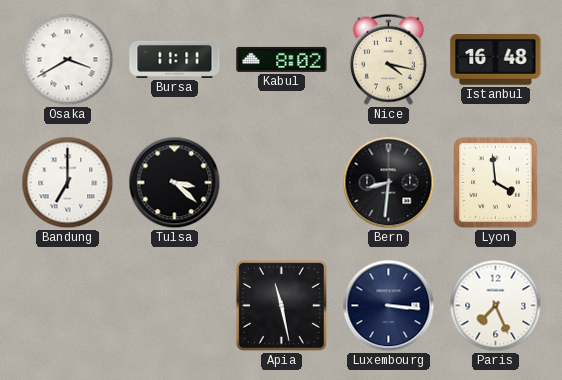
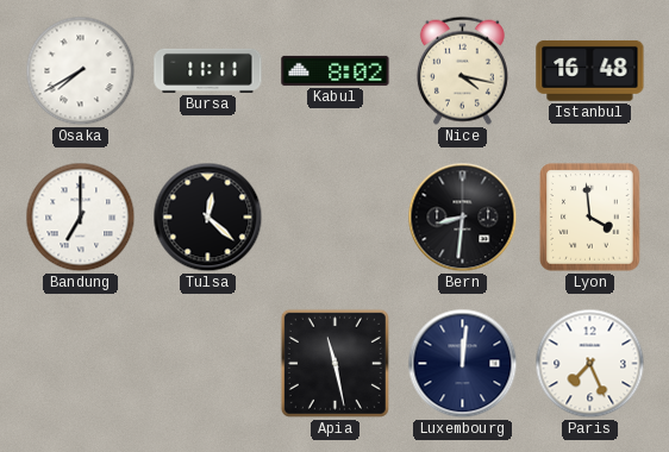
Osaka: 3:40 -> 7:40 (81, 71)
Tulsa: 3:22 -> 12:22 (208, 218)
Luxembourg: 3:16 -> 12:01 (463, 364)
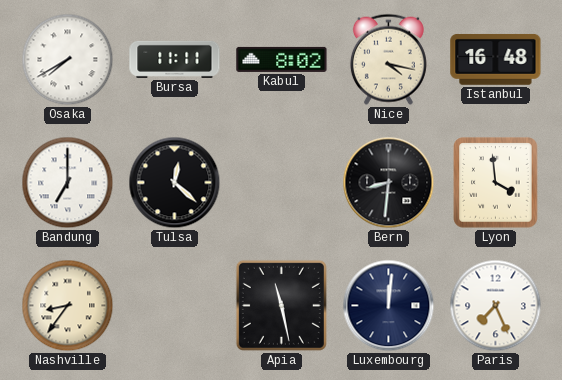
Nashville: none -> 8:36 (68, 306)
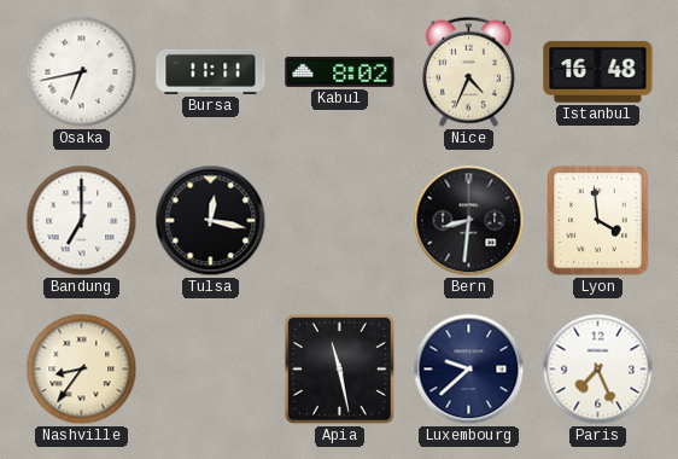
Osaka: 7:40 -> 6:43 (82, 72)
Nice: 4:17 -> 4:34 (468, 71)
Tulsa: 12:22 -> 12:17 (211, 221)
Luxembourg: 12:01 -> 9:38 (469, 370)
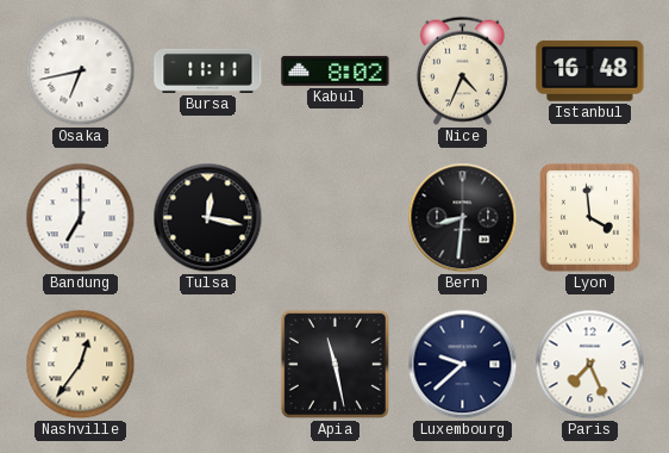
Nashville: 8:36 -> 12:36 (81, 365)
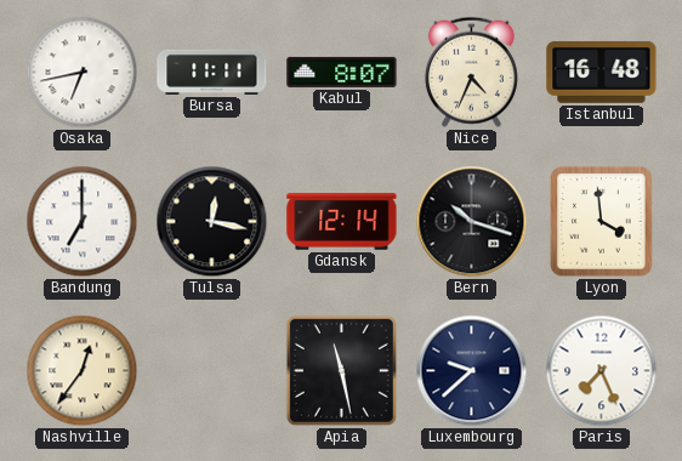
Kabul: 8:02 -> 8:07 (342, 72)
Gdansk: none -> 12:14 (342, 222)
Bern: 8:31 -> 10:18 (472, 222)
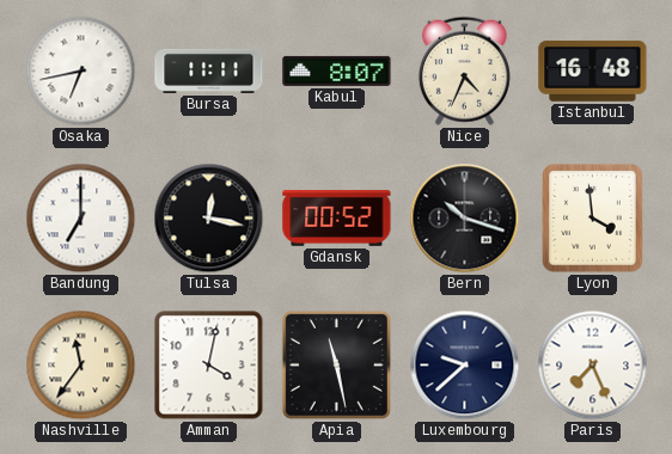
Gdansk: 12:14 -> 00:52 (337, 219)
Nashville: 12:36 -> 11:36 (81, 366)
Amman: none -> 4:02 (209, 366)
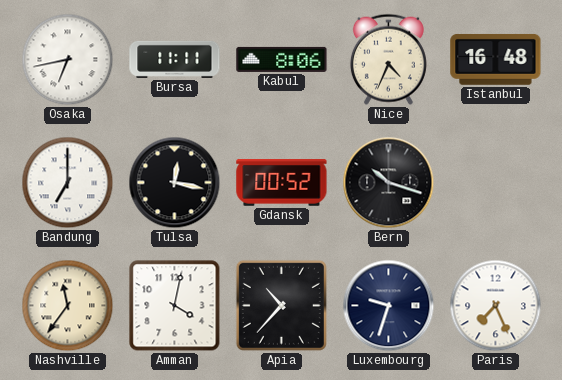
Kabul: 8:07 -> 8:06 (282, 59)
Lyon: 3:59 -> none (593, 219)
Apia: 11:28 -> 10:37 (281, 305)
Luxembourg: 9:38 -> 9:33 (389, 306)
